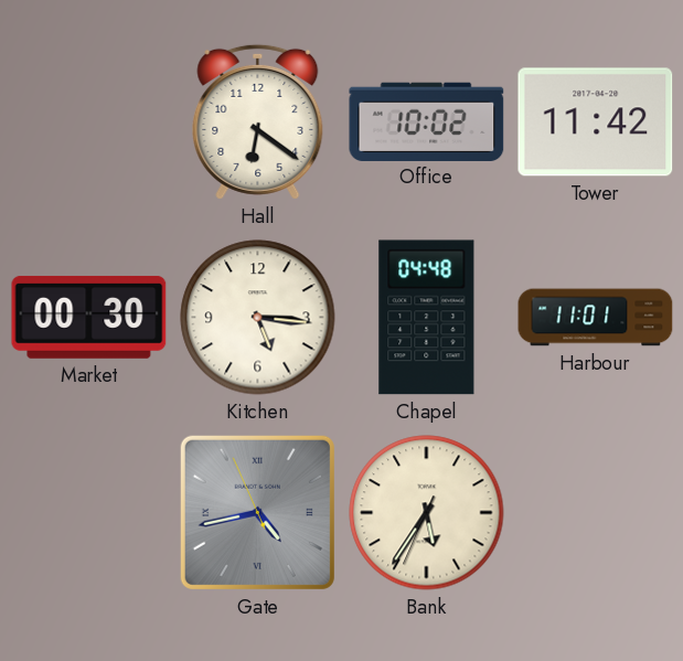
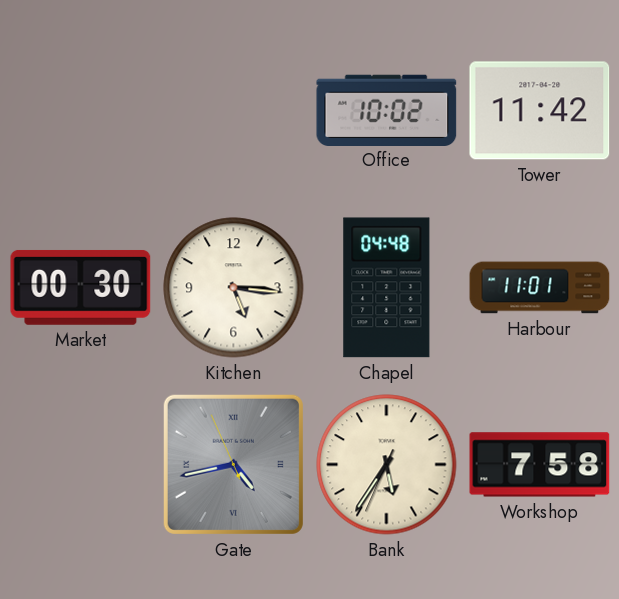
Hall: 6:21 -> none (258, 121)
Workshop: none -> 7:58 (540, 465)
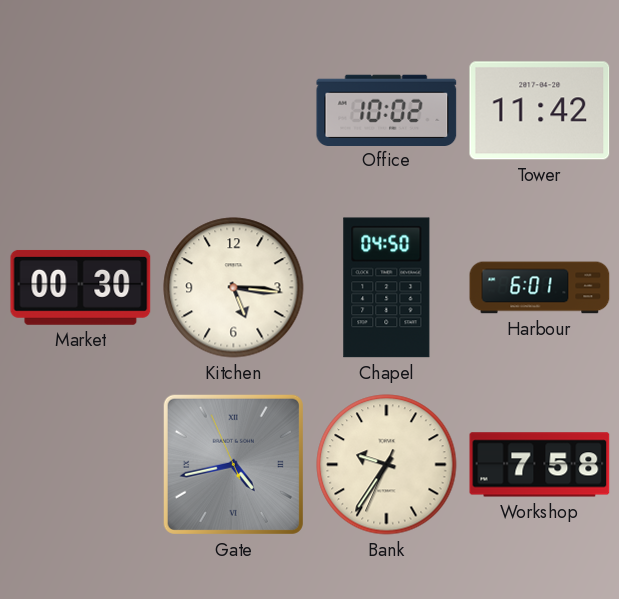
Chapel: 04:48 -> 04:50 (387, 288)
Harbour: 11:01 -> 6:01 (540, 288)
Bank: 5:35 -> 9:35 (387, 465)
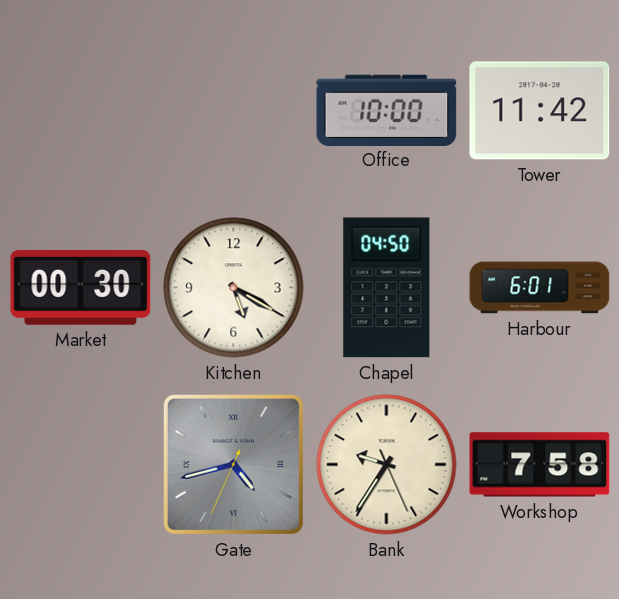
Office: 10:02 -> 10:00 (387, 110)
Kitchen: 5:16 -> 5:20 (234, 288)
Gate: 4:42:56 -> 4:42:34 (233, 464)
Bank: 9:35:34 -> 9:35:26 (387, 465)
